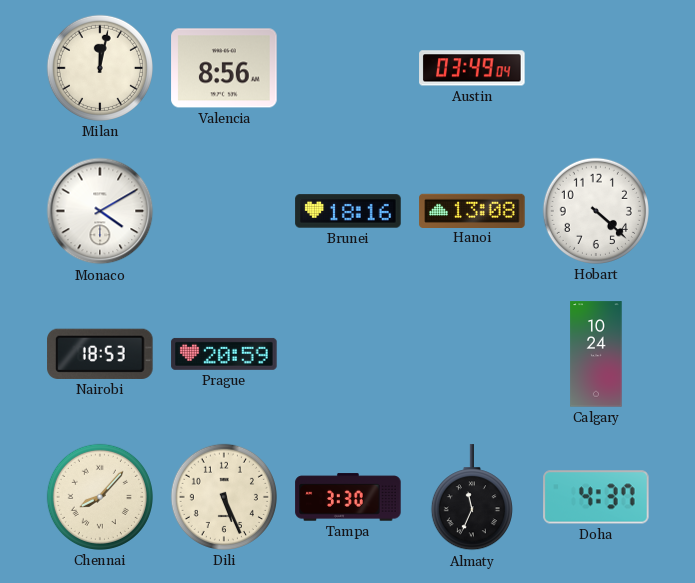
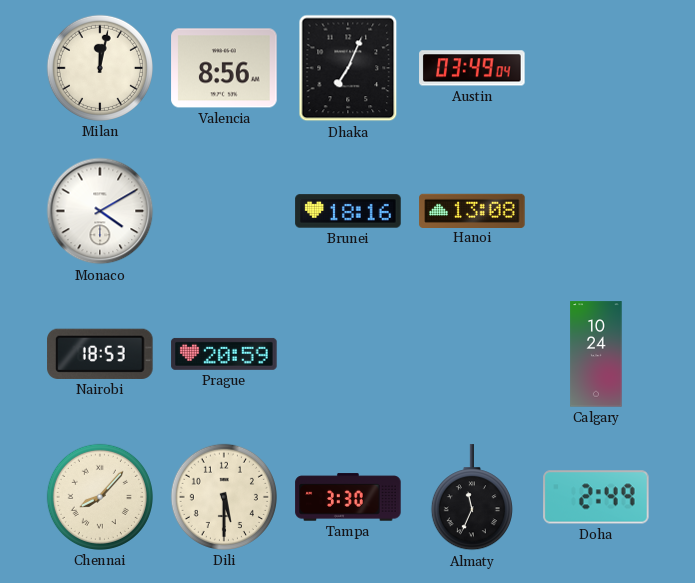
Dhaka: none -> 7:04 (348, 68)
Hobart: 4:22 -> none (596, 211)
Dili: 5:26 -> 5:30 (224, 497)
Doha: 4:37 -> 2:49 (596, 497)
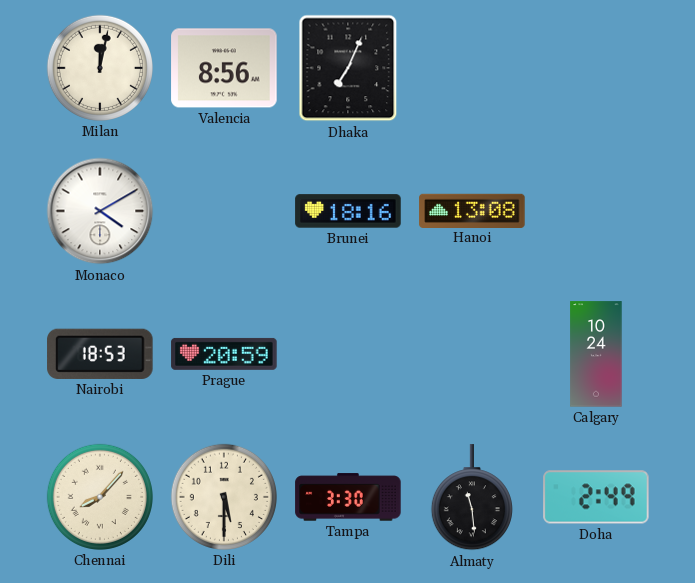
Austin: 03:49 -> none (472, 68)
Almaty: 11:34 -> 11:29 (472, 498)
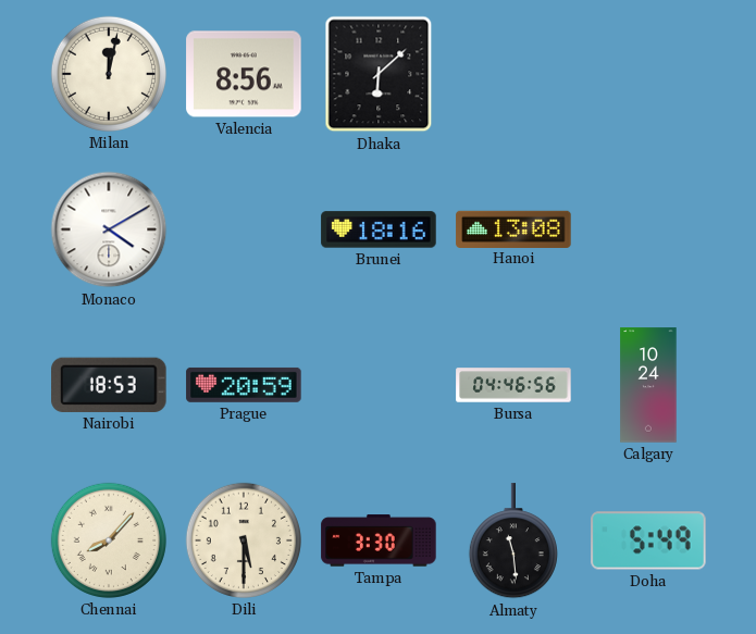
Dhaka: 7:04 -> 6:08 (379, 74)
Bursa: none -> 04:46 (513, 385)
Doha: 2:49 -> 5:49 (648, 540)
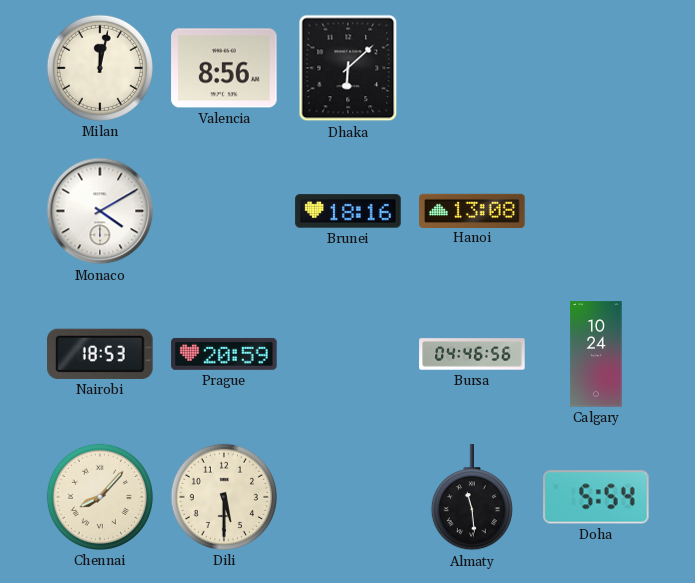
Tampa: 3:30 -> none (379, 540)
Doha: 5:49 -> 5:54 (596, 497)
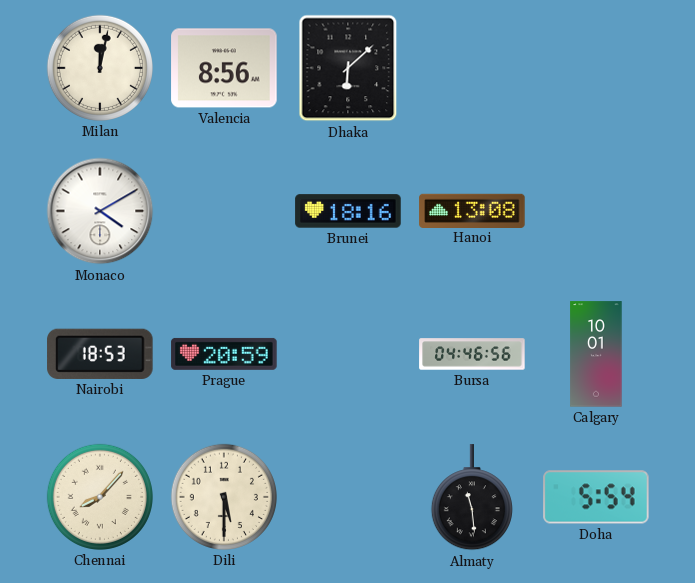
Calgary: 10:24 -> 10:01 (596, 354)
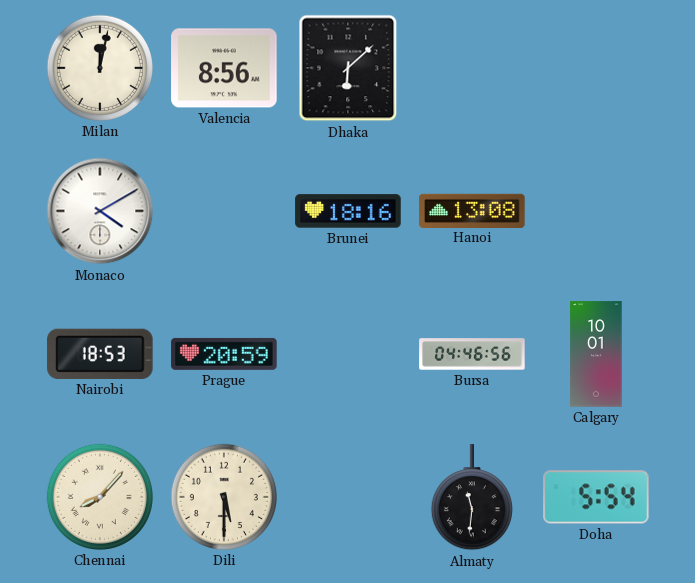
Almaty: 11:29 -> 11:31 (472, 498)
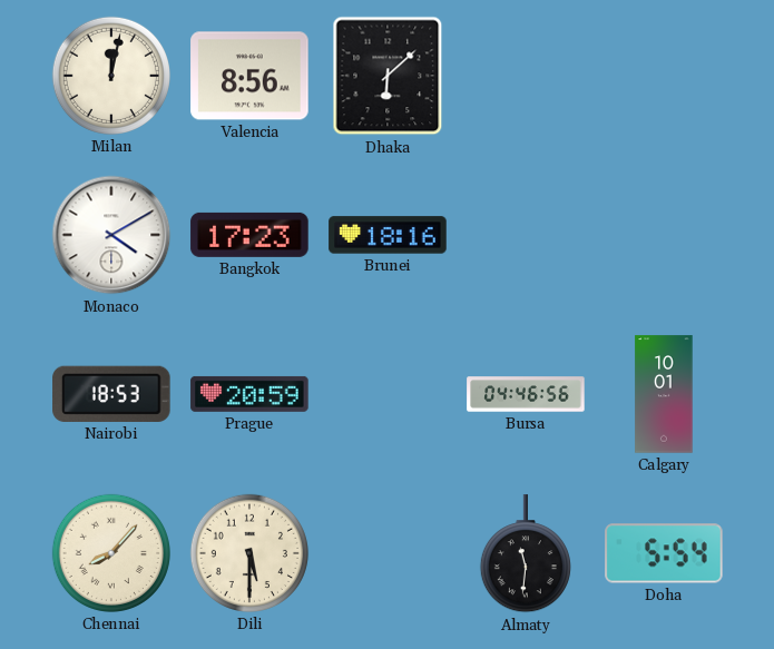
Bangkok: none -> 17:23 (249, 235)
Hanoi: 13:08 -> none (472, 210)
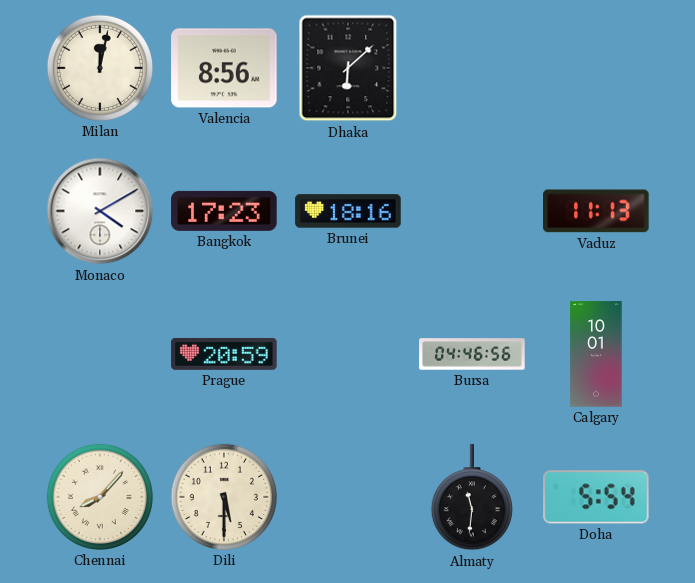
Vaduz: none -> 11:13 (596, 211)
Nairobi: 18:53 -> none (111, 394)
